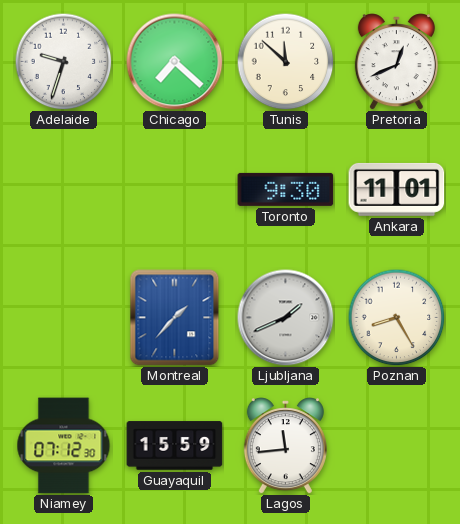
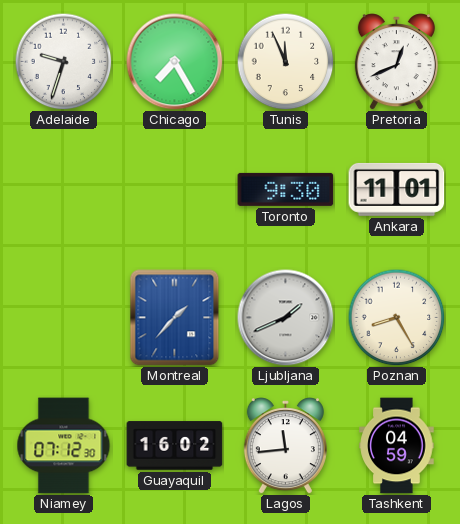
Chicago: 7:22 -> 7:25 (175, 62)
Tunis: 11:52 -> 11:56 (285, 61)
Guayaquil: 15:59 -> 16:02 (175, 446)
Tashkent: none -> 04:59 (397, 446)
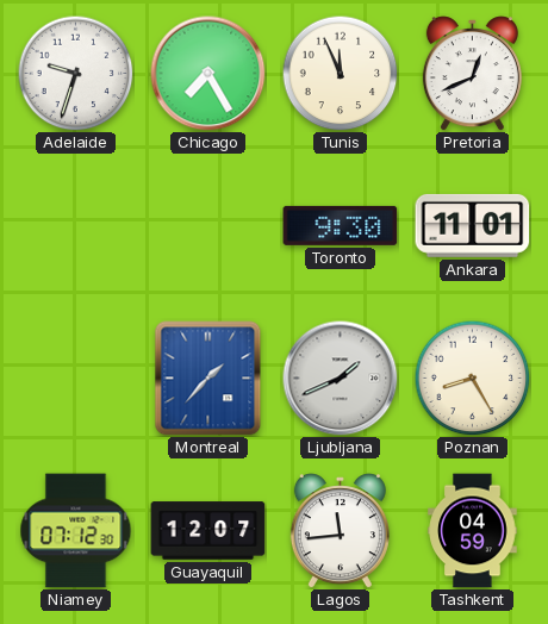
Guayaquil: 16:02 -> 12:07 (208, 531)
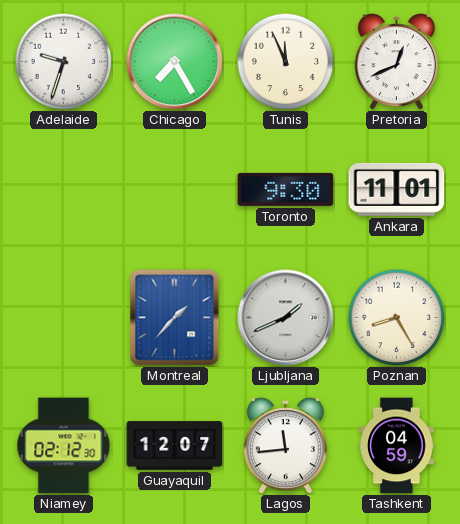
Niamey: 07:12 -> 02:12 (64, 446)
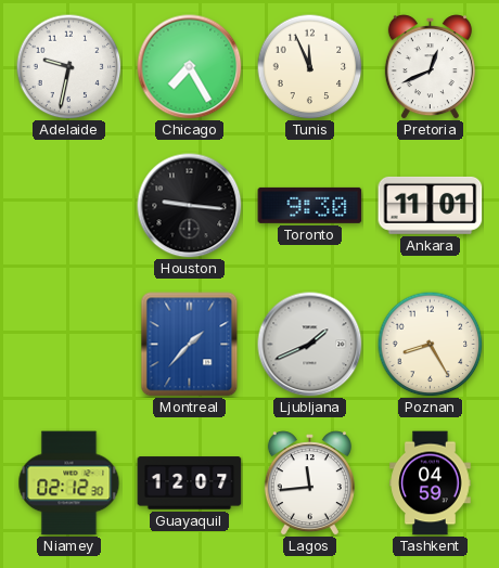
Adelaide: 9:33 -> 9:32 (68, 66)
Houston: none -> 9:16 (190, 206)
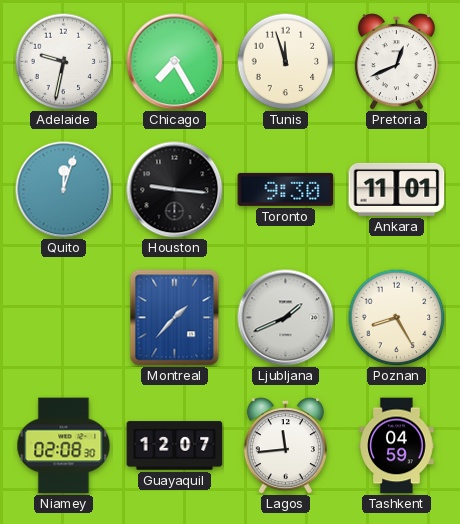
Tunis: 11:56 -> 11:57 (285, 61)
Quito: none -> 12:03 (64, 190)
Niamey: 02:12 -> 02:08 (64, 446)
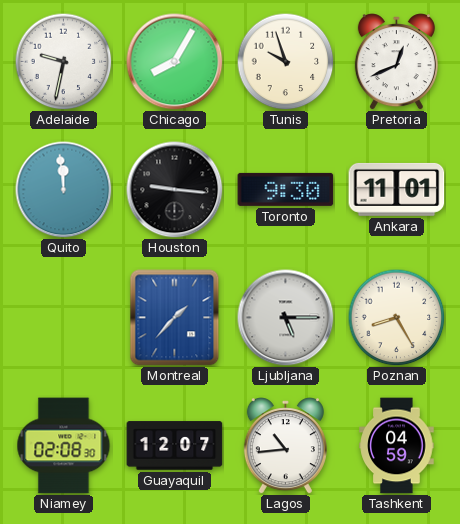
Chicago: 7:25 -> 8:05 (175, 62)
Tunis: 11:57 -> 9:57 (285, 61)
Quito: 12:03 -> 11:59 (64, 190)
Ljubljana: 1:41 -> 5:15 (286, 318)
Lagos: 11:44 -> 10:44 (285, 446)
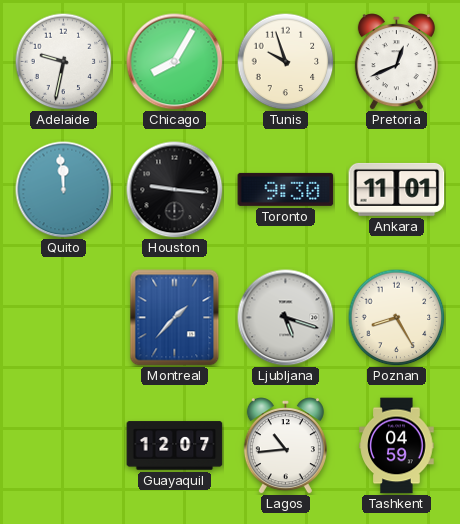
Ljubljana: 5:15 -> 5:18 (286, 318)
Niamey: 02:08 -> none (64, 446)
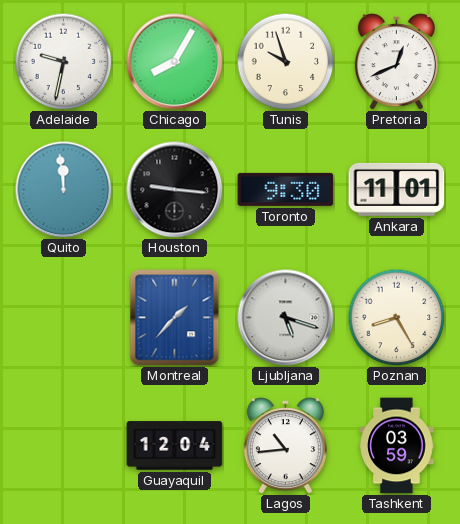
Guayaquil: 12:07 -> 12:04 (175, 446)
Tashkent: 04:59 -> 03:59 (397, 446)
